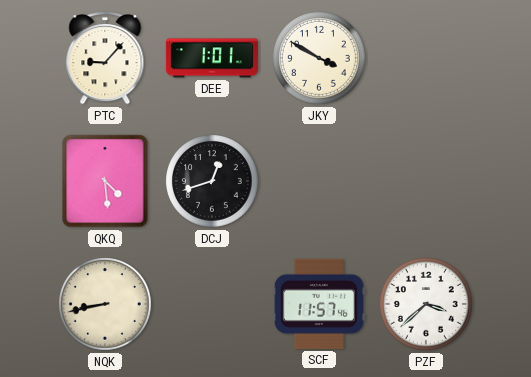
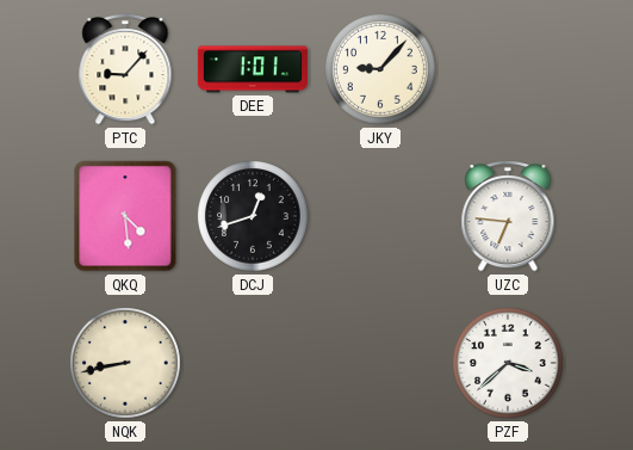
JKY: 3:50 -> 9:07 (381, 70)
UZC: none -> 6:46 (508, 217)
SCF: 11:57 -> none (319, 304)
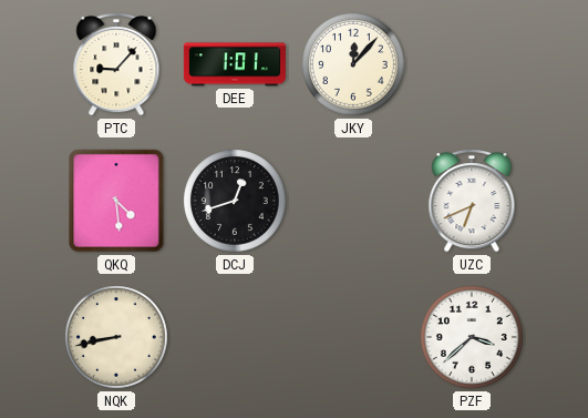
JKY: 9:07 -> 12:07 (354, 65)
UZC: 6:46 -> 6:41 (472, 202)
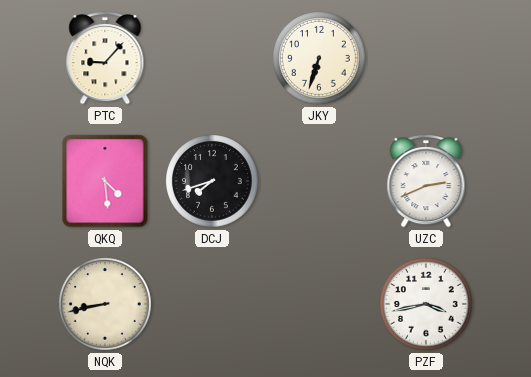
DEE: 1:01 -> none (235, 64)
JKY: 12:07 -> 6:33 (320, 59)
DCJ: 12:42 -> 7:42 (213, 182)
UZC: 6:41 -> 2:41 (426, 182)
PZF: 3:38 -> 3:43 (427, 305)
